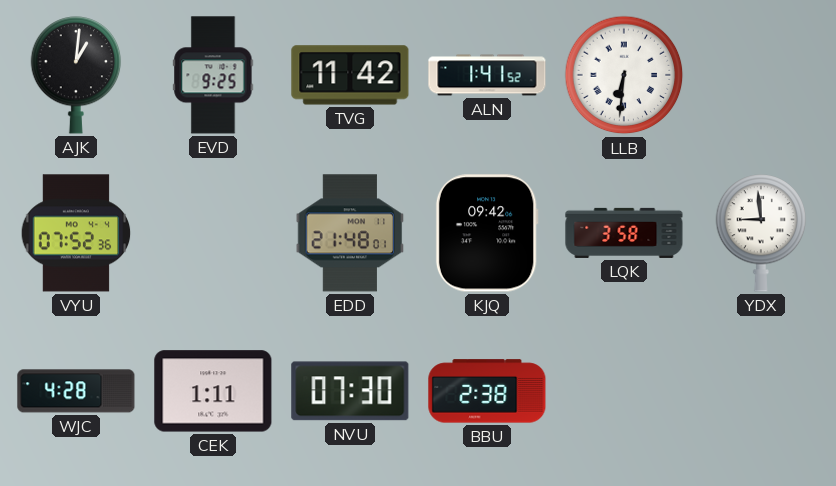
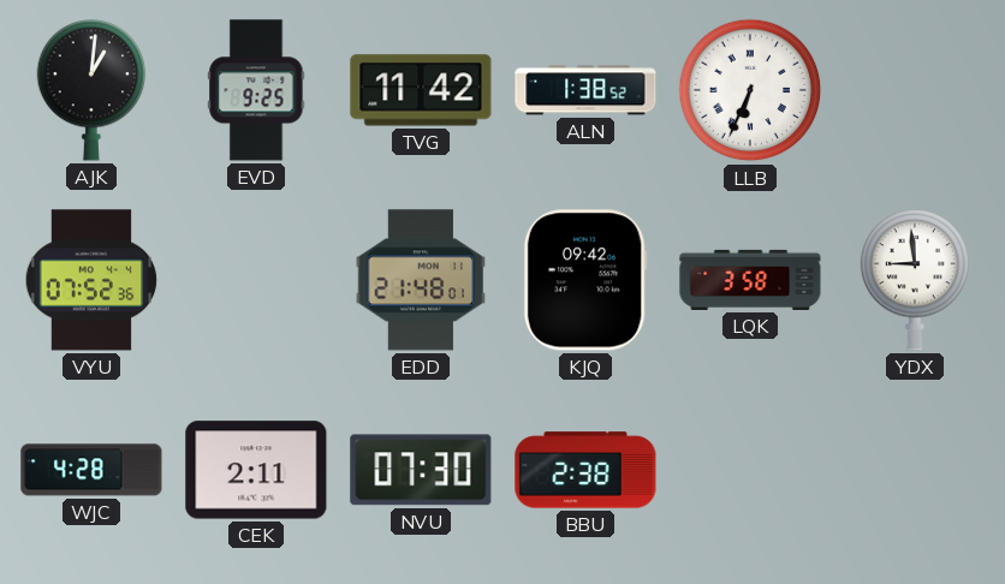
ALN: 1:41 -> 1:38 (585, 90)
LLB: 6:31 -> 6:34 (750, 90)
CEK: 1:11 -> 2:11 (256, 470)
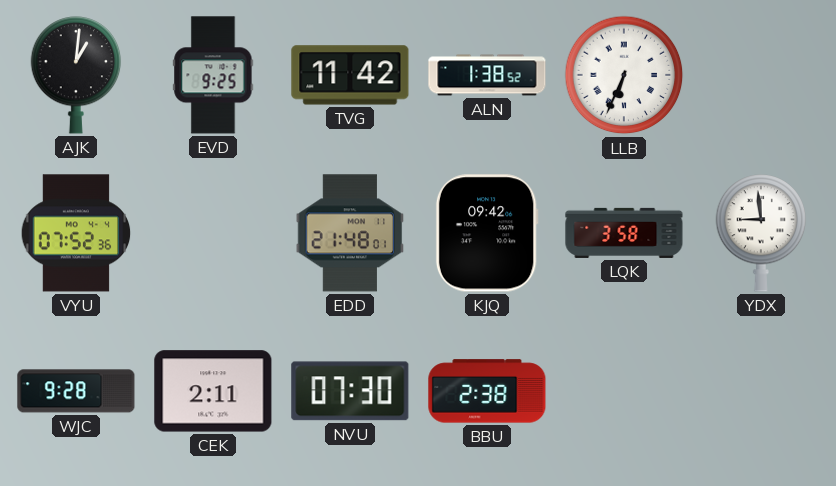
WJC: 4:28 -> 9:28 (76, 391)
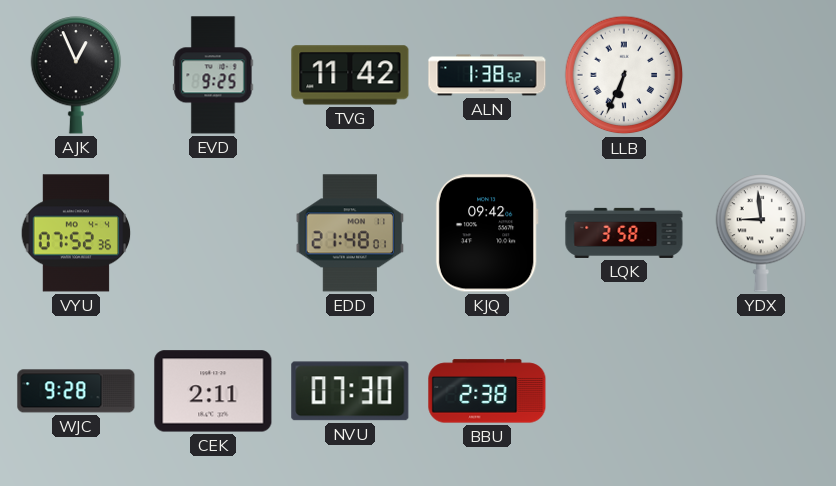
AJK: 1:01 -> 12:56 (76, 75)
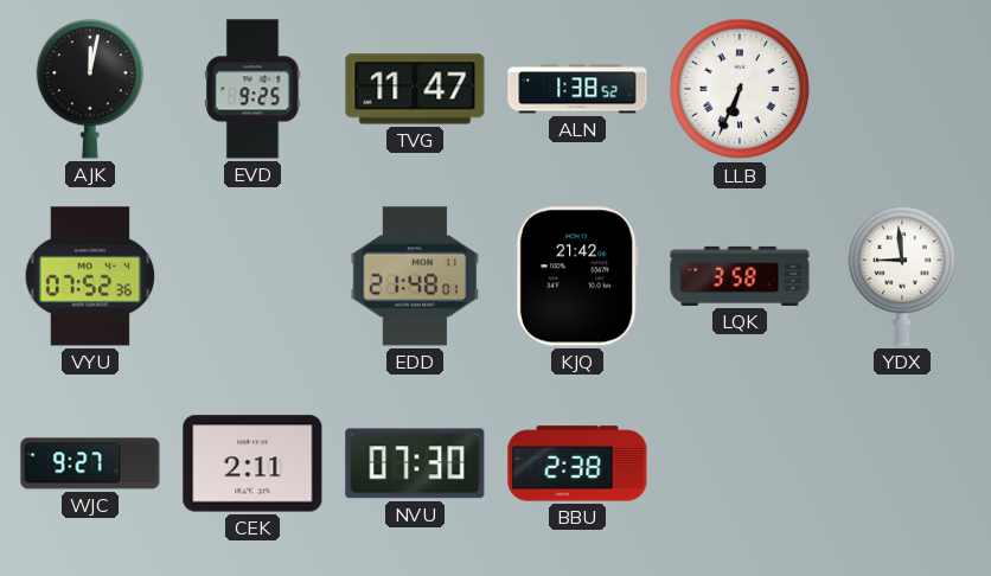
AJK: 12:56 -> 12:02 (90, 89)
TVG: 11:42 -> 11:47 (415, 89)
KJQ: 09:42 -> 21:42 (577, 276)
WJC: 9:28 -> 9:27 (90, 463)
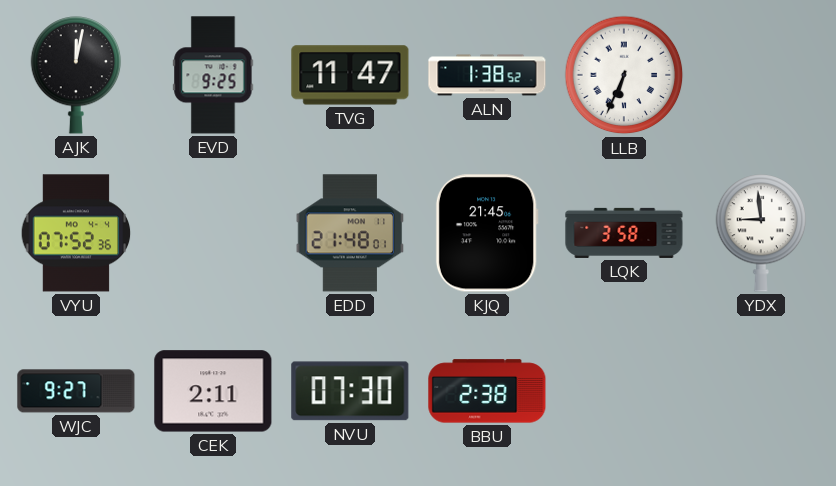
KJQ: 21:42 -> 21:45 (487, 233)
